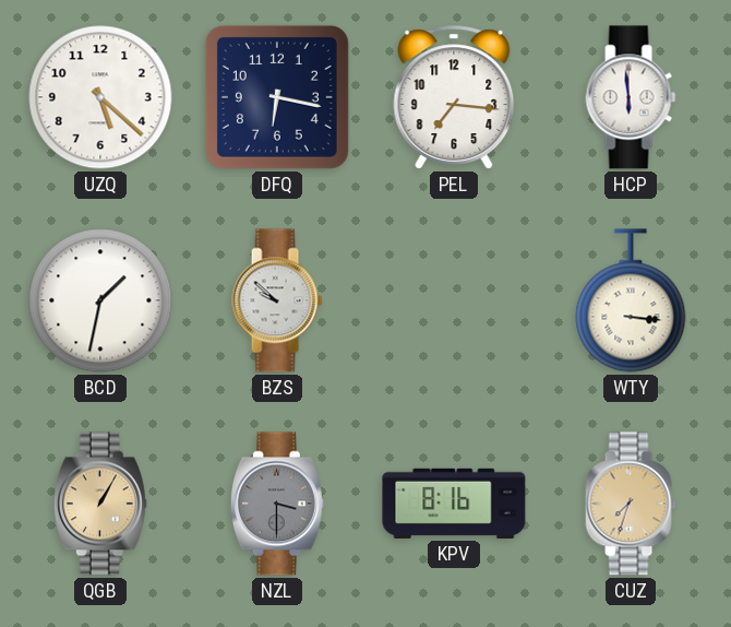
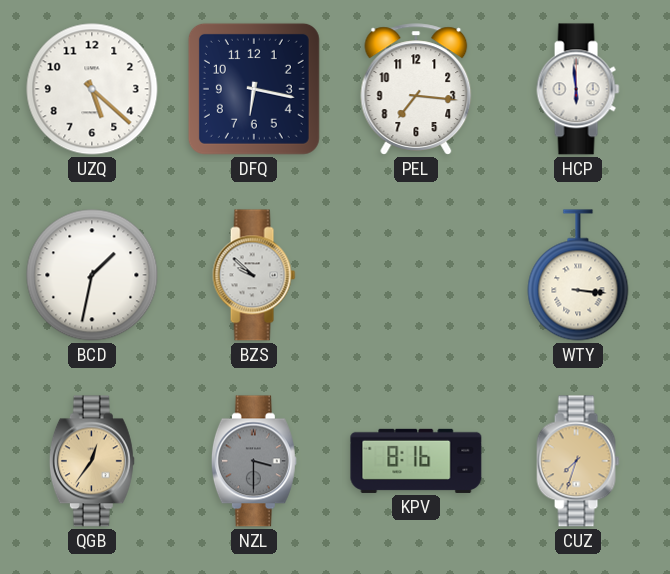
QGB: 1:05 -> 12:36 (92, 461)
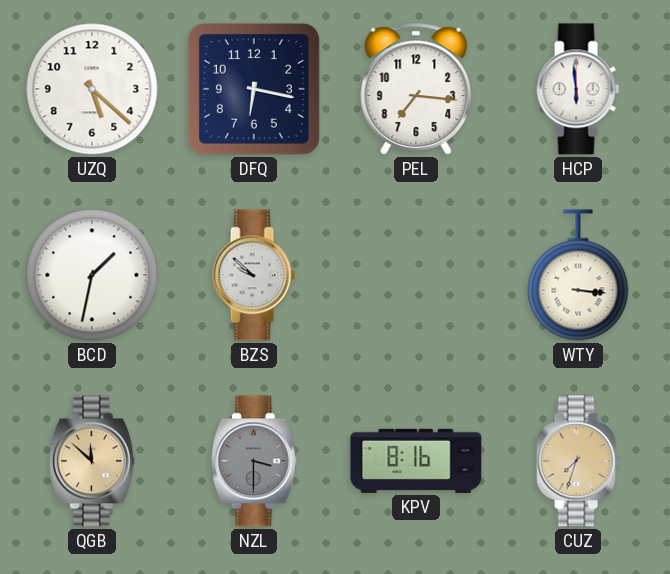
QGB: 12:36 -> 11:52 (92, 461)
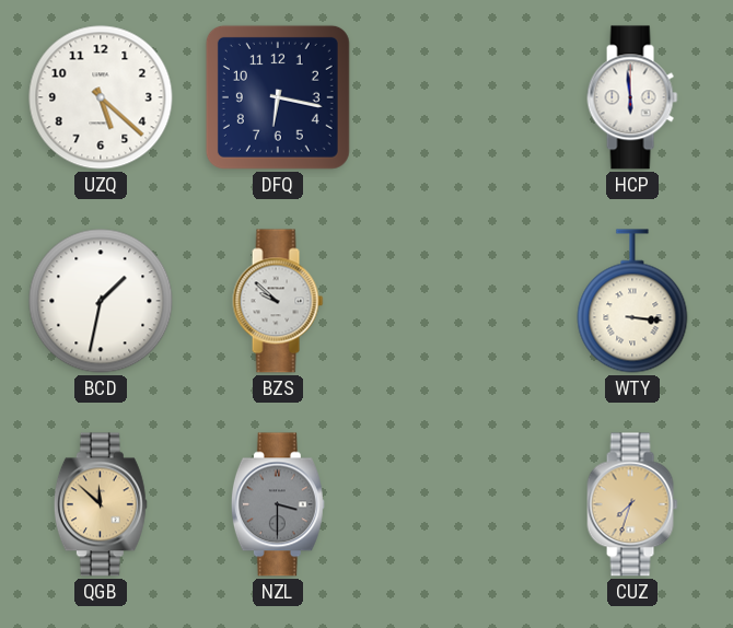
PEL: 7:16 -> none (416, 89)
KPV: 8:16 -> none (416, 461)
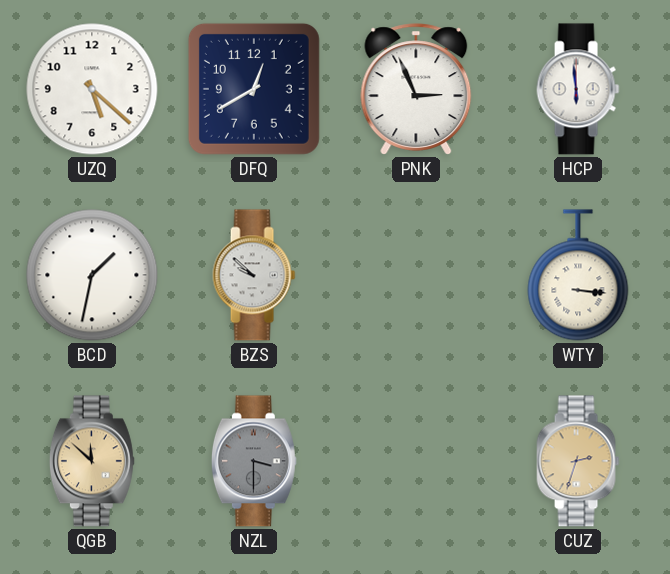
DFQ: 6:17 -> 12:40 (254, 89)
PNK: none -> 2:56 (416, 89)
CUZ: 7:33 -> 2:33 (578, 461)
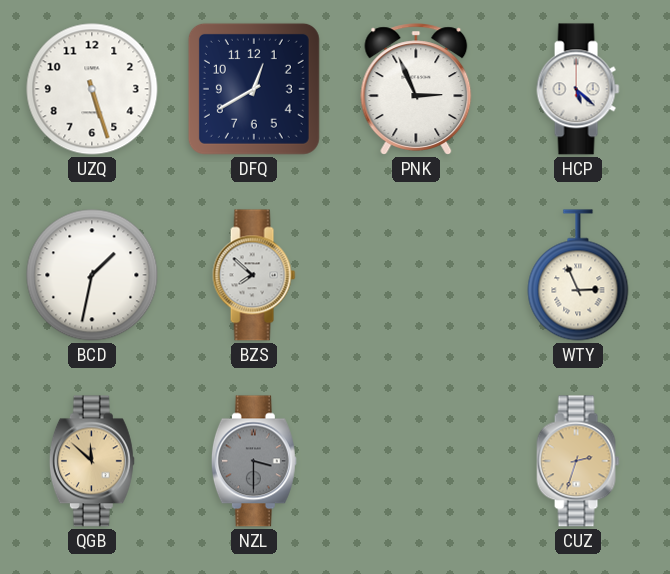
UZQ: 5:22 -> 5:27 (92, 89)
HCP: 5:59 -> 5:22 (578, 89)
BZS: 9:52 -> 7:52 (254, 275)
WTY: 3:16 -> 2:56 (578, 275)
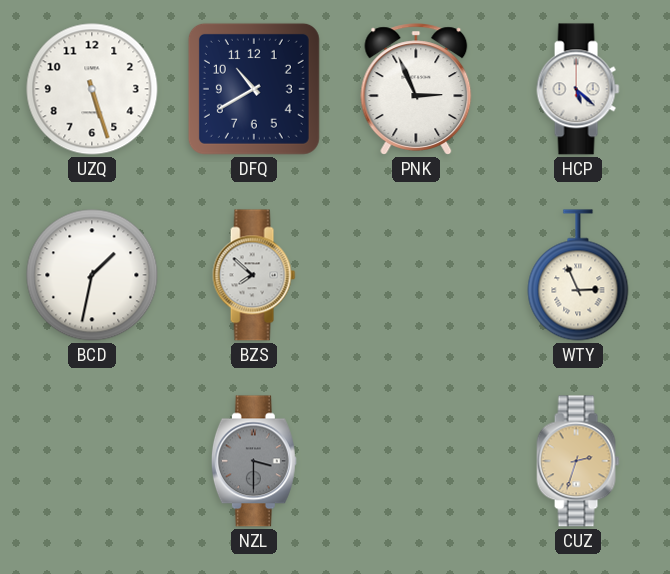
DFQ: 12:40 -> 10:40 (254, 89)
QGB: 11:52 -> none (92, 461)
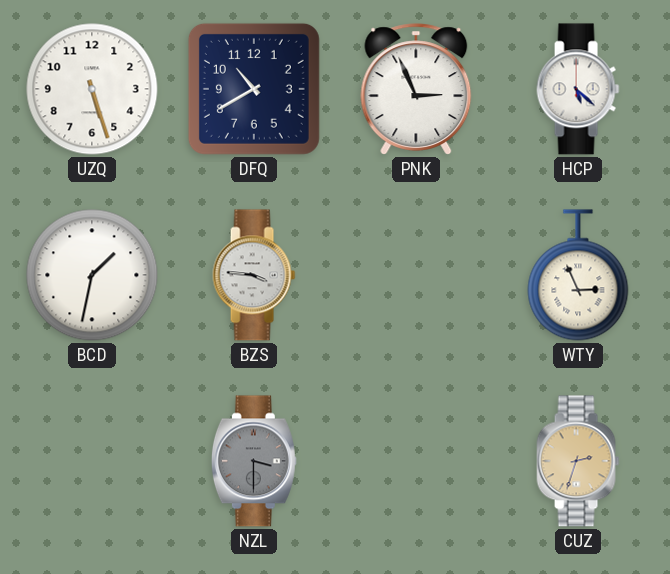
BZS: 7:52 -> 3:46 (254, 275)
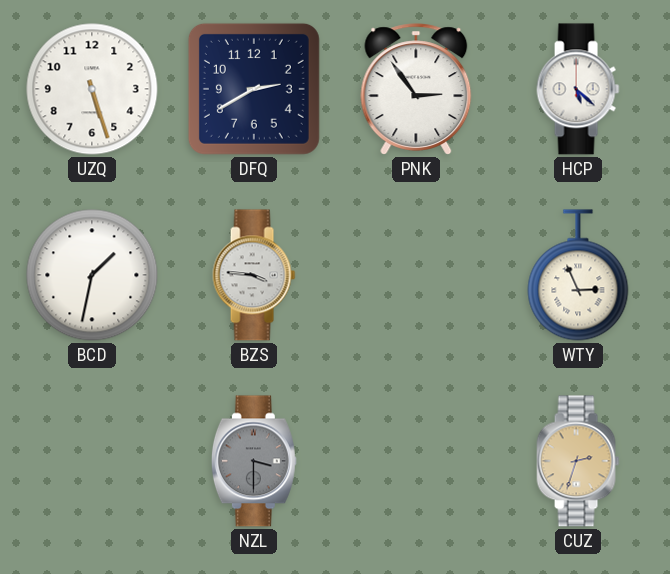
DFQ: 10:40 -> 2:40 (254, 89)
PNK: 2:56 -> 2:54 (416, 89)
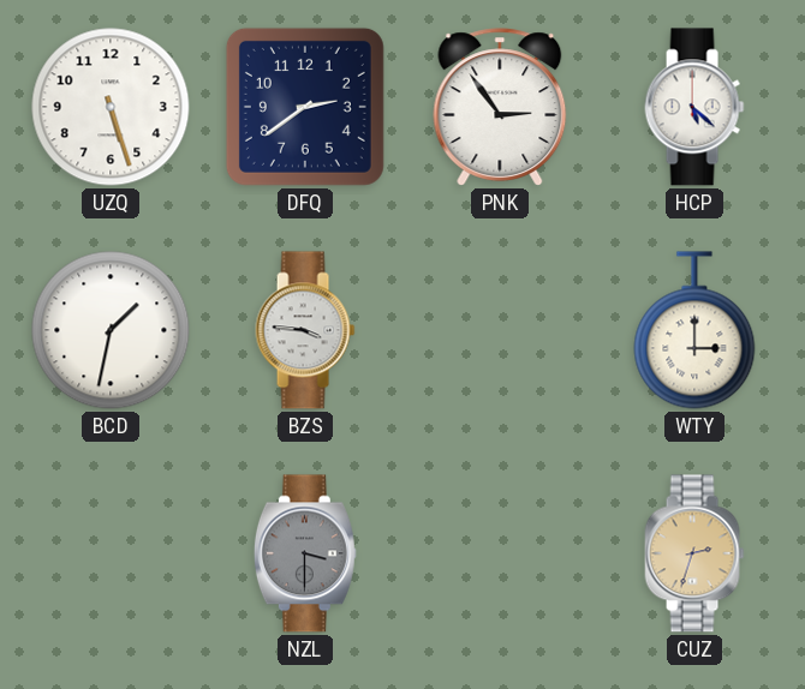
DFQ: 2:40 -> 2:39 (305, 107)
WTY: 2:56 -> 3:00 (694, 330)
